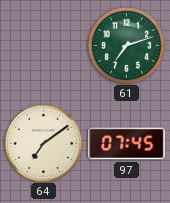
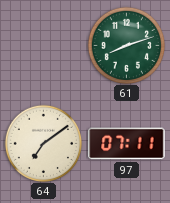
61: 7:12 -> 8:12 (126, 45)
97: 07:45 -> 07:11 (127, 144)
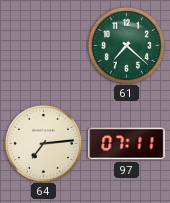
61: 8:12 -> 7:22 (126, 45)
64: 7:09 -> 7:14 (43, 143)
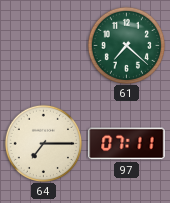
64: 7:14 -> 7:15 (43, 143)
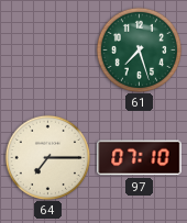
61: 7:22 -> 7:27 (139, 49)
97: 07:11 -> 07:10 (140, 158)
